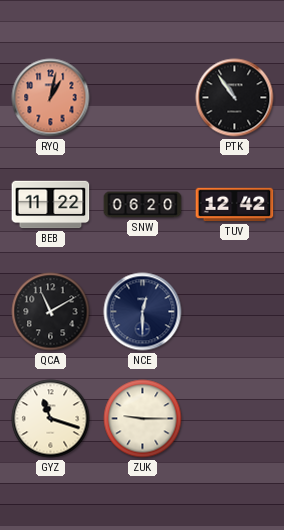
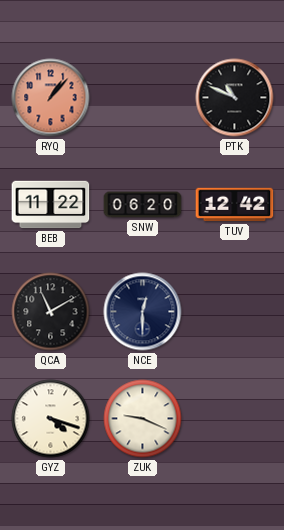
RYQ: 1:02 -> 1:07 (51, 98)
PTK: 10:54 -> 10:49 (235, 98)
GYZ: 11:18 -> 4:18 (51, 419)
ZUK: 9:15 -> 9:19 (143, 419)
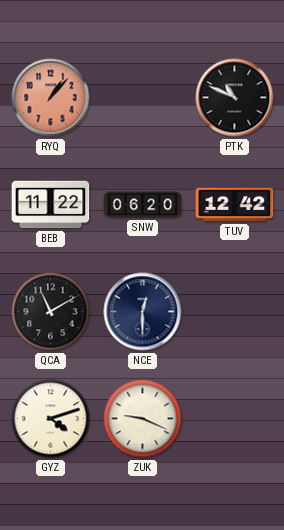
GYZ: 4:18 -> 4:12 (51, 419)
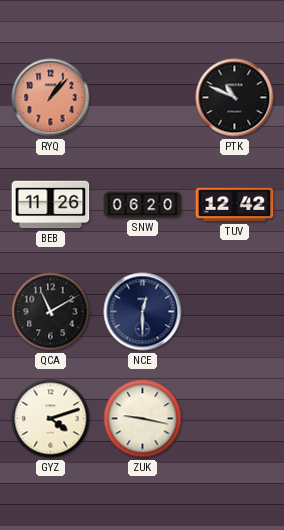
BEB: 11:22 -> 11:26 (51, 205)
ZUK: 9:19 -> 9:17 (143, 419)
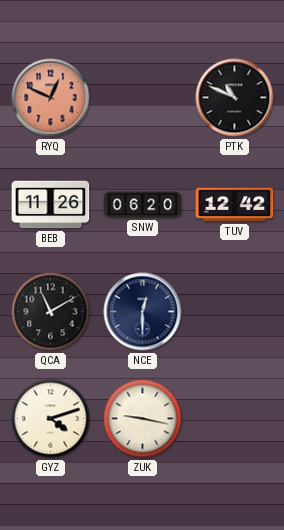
RYQ: 1:07 -> 12:49 (51, 98)
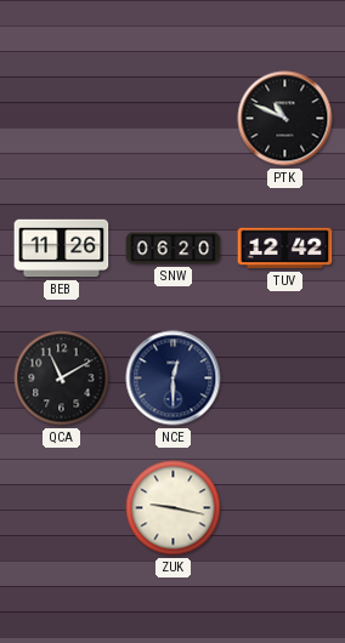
RYQ: 12:49 -> none (51, 98)
GYZ: 4:12 -> none (51, 419)
